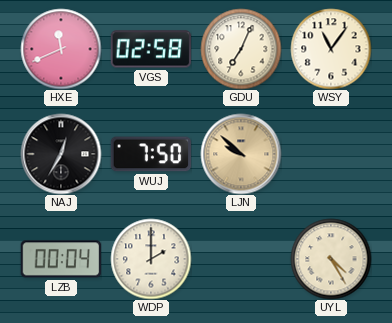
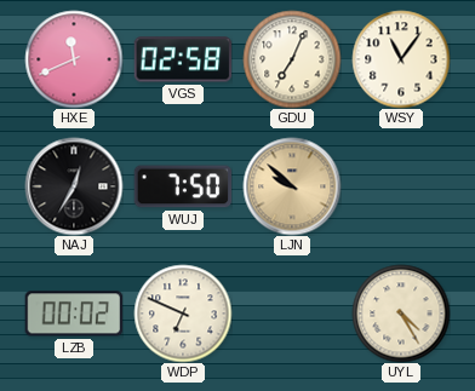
LZB: 00:04 -> 00:02 (74, 314)
WDP: 2:00 -> 6:49 (183, 314)
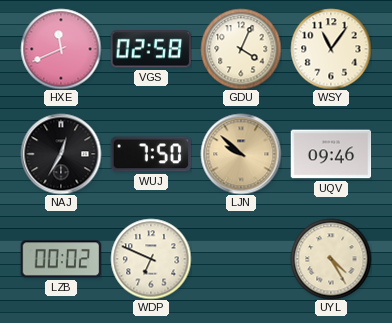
GDU: 7:04 -> 4:04 (241, 49)
UQV: none -> 09:46 (331, 154)
